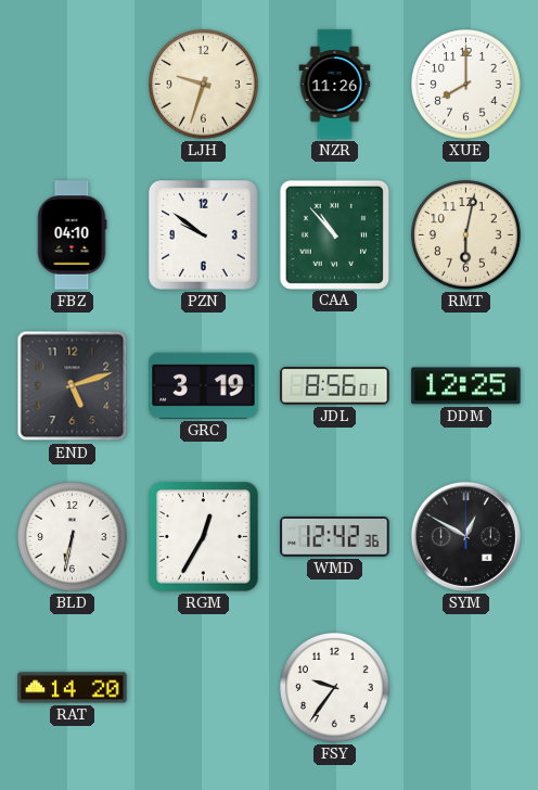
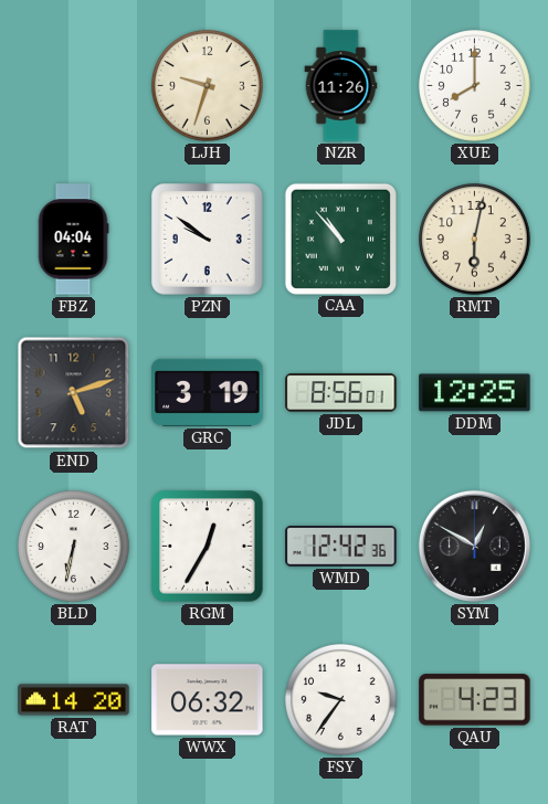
FBZ: 04:10 -> 04:04 (73, 240)
WWX: none -> 06:32 (208, 700)
QAU: none -> 4:23 (475, 700)
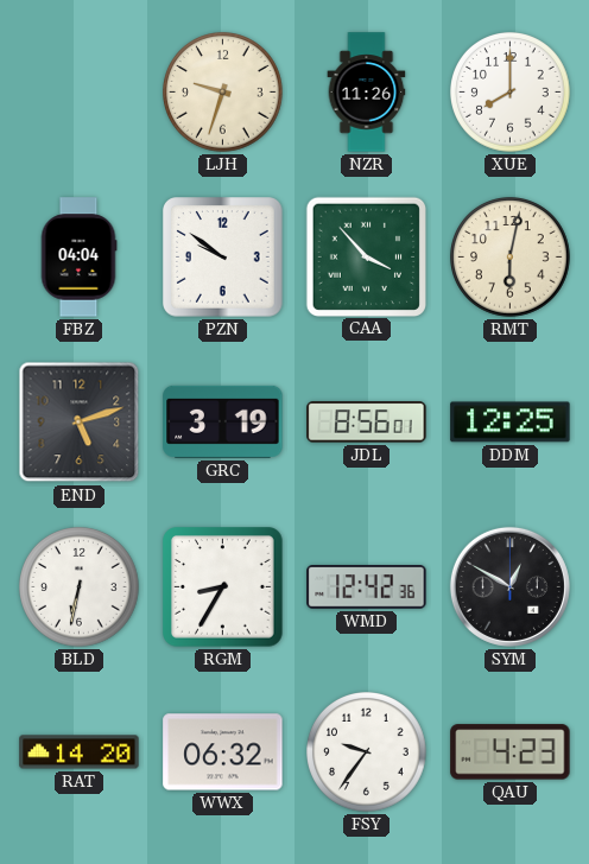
CAA: 10:53 -> 3:53 (366, 256)
RGM: 12:35 -> 8:35 (223, 587)
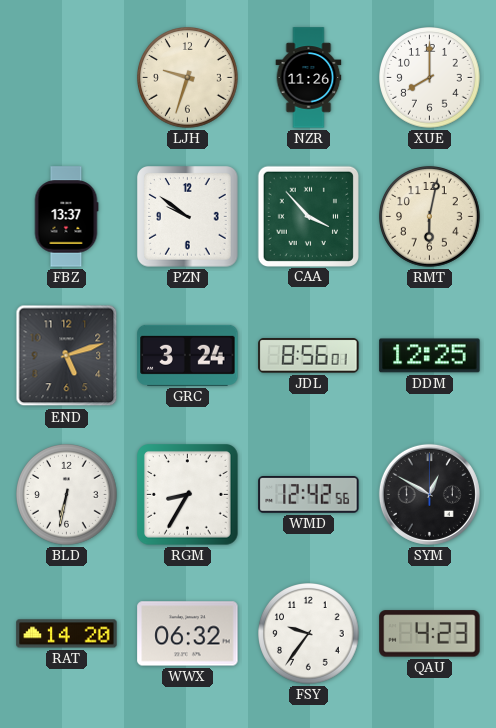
FBZ: 04:04 -> 13:37 (66, 217)
GRC: 3:19 -> 3:24 (188, 355)
WMD: 12:42:36 -> 12:42:56 (309, 495)
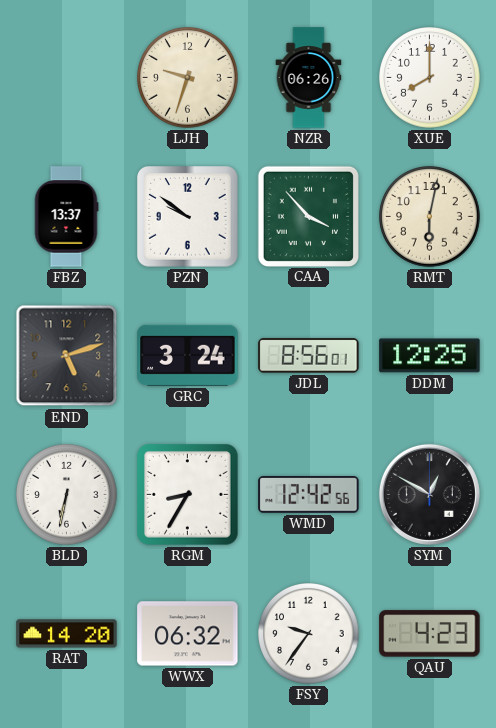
NZR: 11:26 -> 06:26 (309, 78)
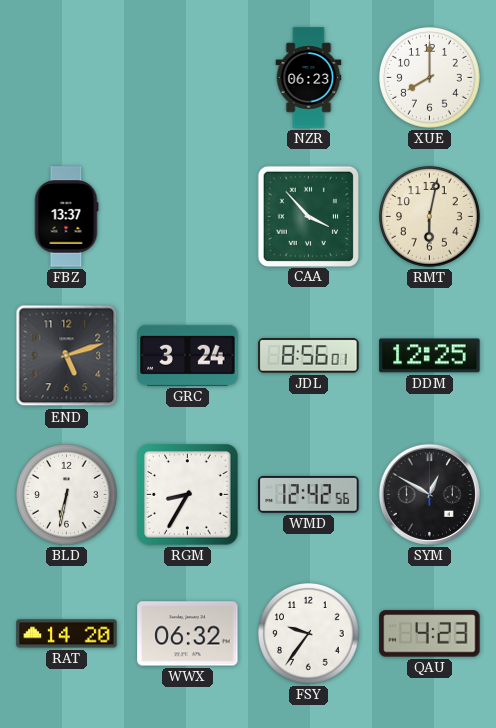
LJH: 9:33 -> none (188, 78)
NZR: 06:26 -> 06:23 (309, 78)
PZN: 9:51 -> none (188, 217)
